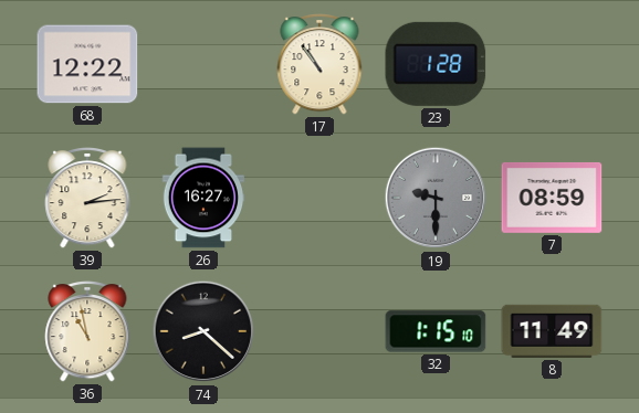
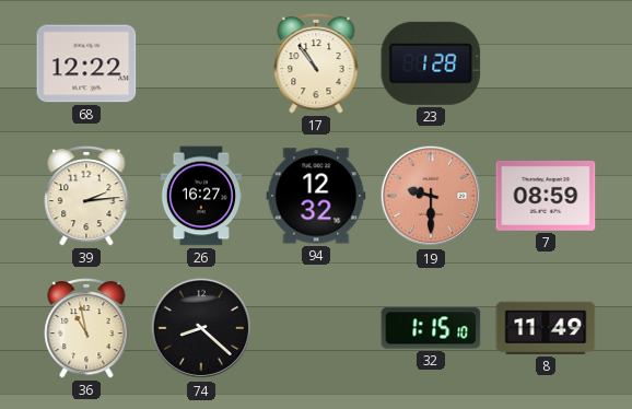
94: none -> 12:32 (316, 196)
19 dial: grey -> salmon (431, 196)
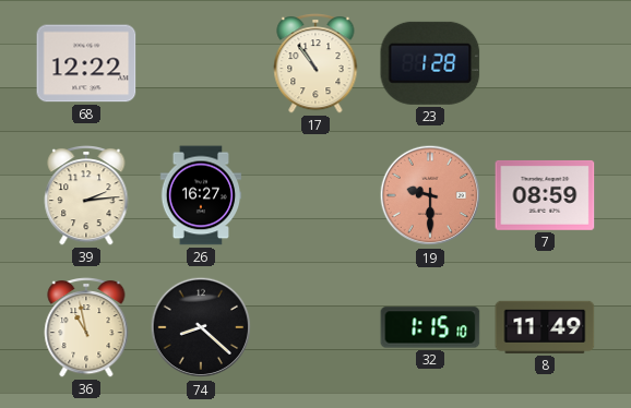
94: 12:32 -> none (316, 196)
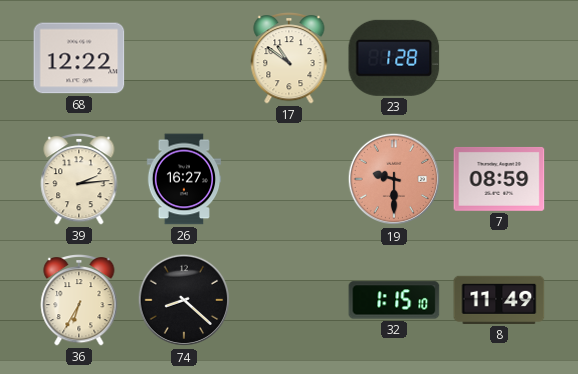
17: 10:54 -> 10:51 (289, 59)
36: 10:58 -> 6:35 (79, 301)
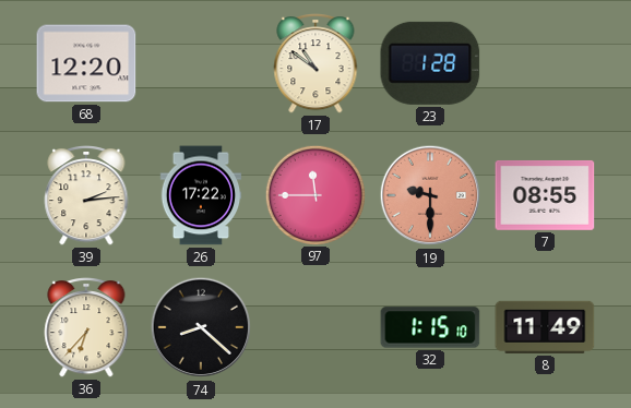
68: 12:22 -> 12:20 (86, 63)
26: 16:27 -> 17:22 (201, 195)
97: none -> 11:45 (314, 194)
7: 08:59 -> 08:55 (545, 195)
36: 6:35 -> 6:37 (86, 328)
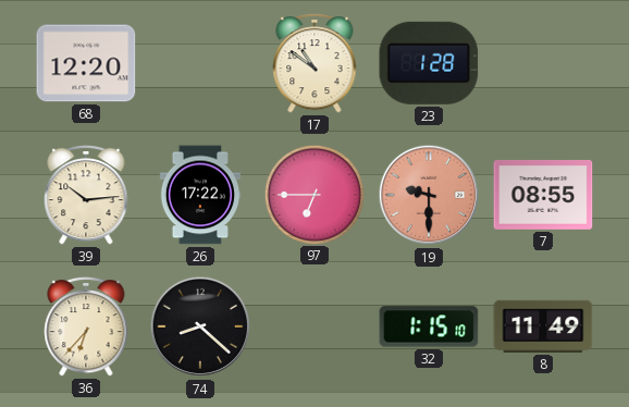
39: 2:14 -> 10:14 (86, 196)
97: 11:45 -> 6:45 (313, 194)
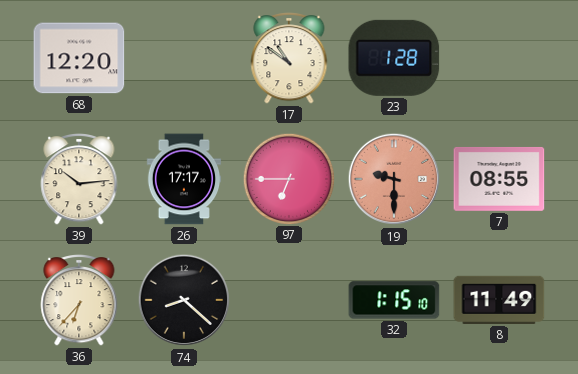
26: 17:22 -> 17:17 (184, 179)
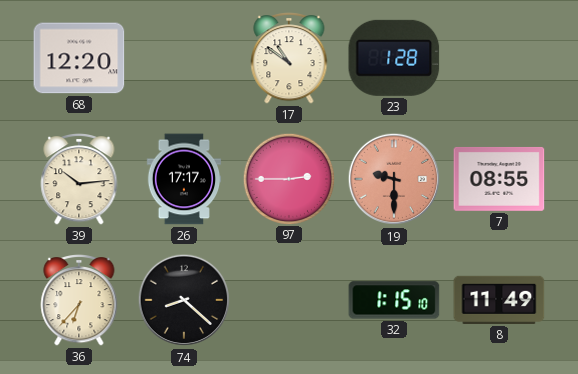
97: 6:45 -> 2:45 (288, 178)
